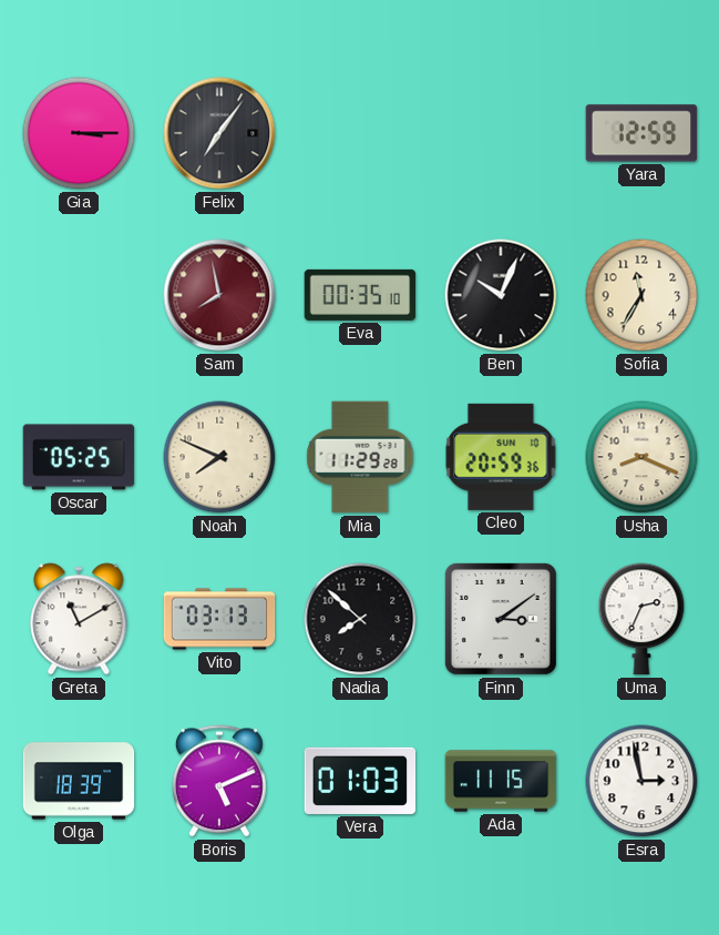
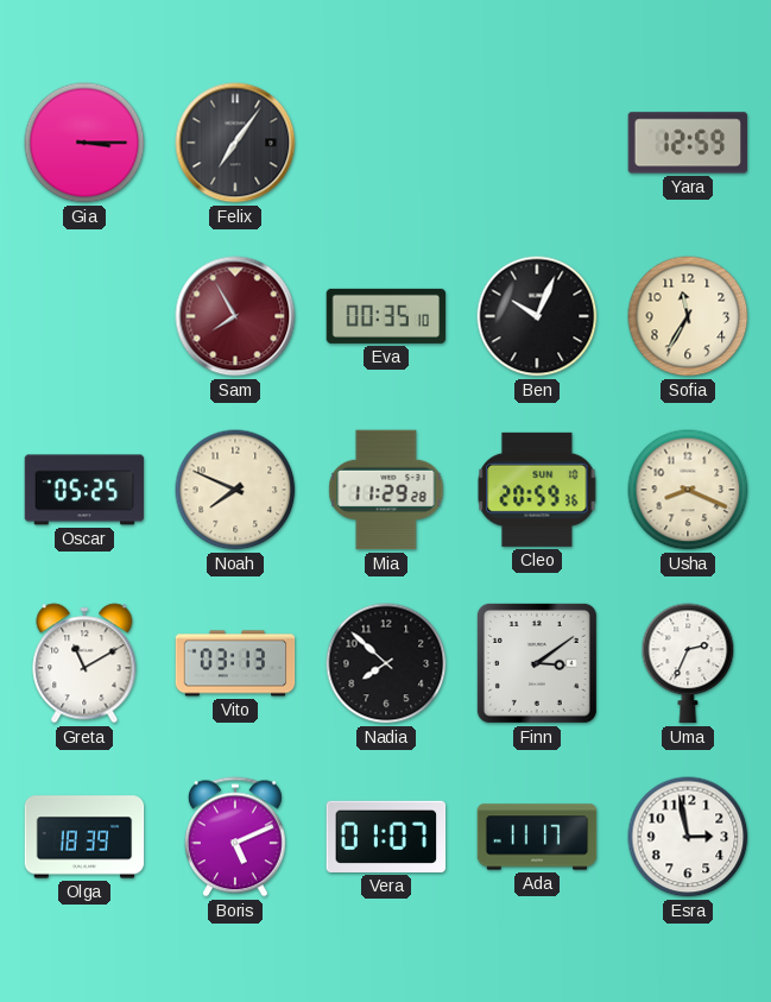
Sam: 7:58 -> 7:55 (235, 316)
Vera: 01:03 -> 01:07 (386, 837)
Ada: 11:15 -> 11:17 (537, 837)
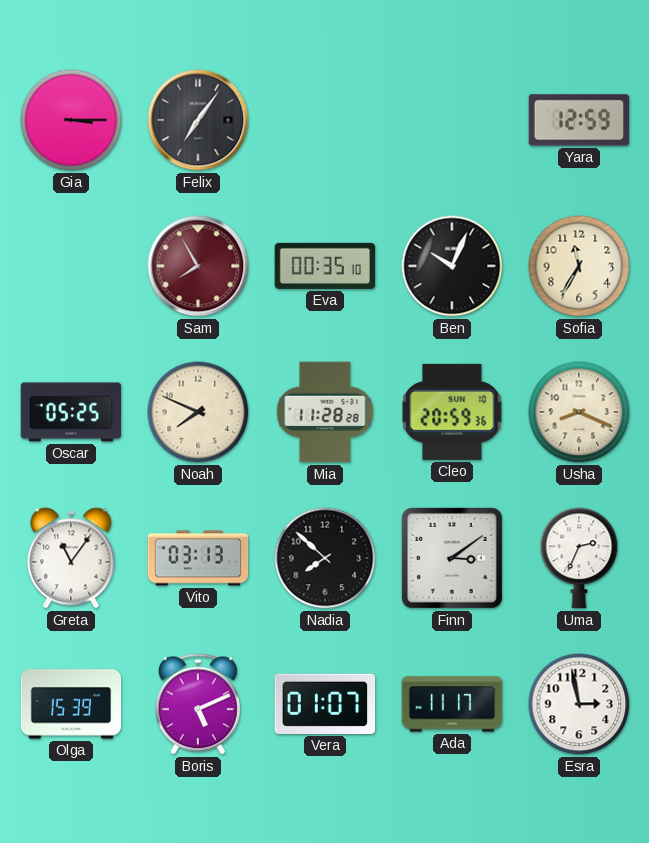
Mia: 11:29 -> 11:28 (325, 412)
Greta: 11:10 -> 11:06 (71, 558)
Olga: 18:39 -> 15:39 (71, 704)
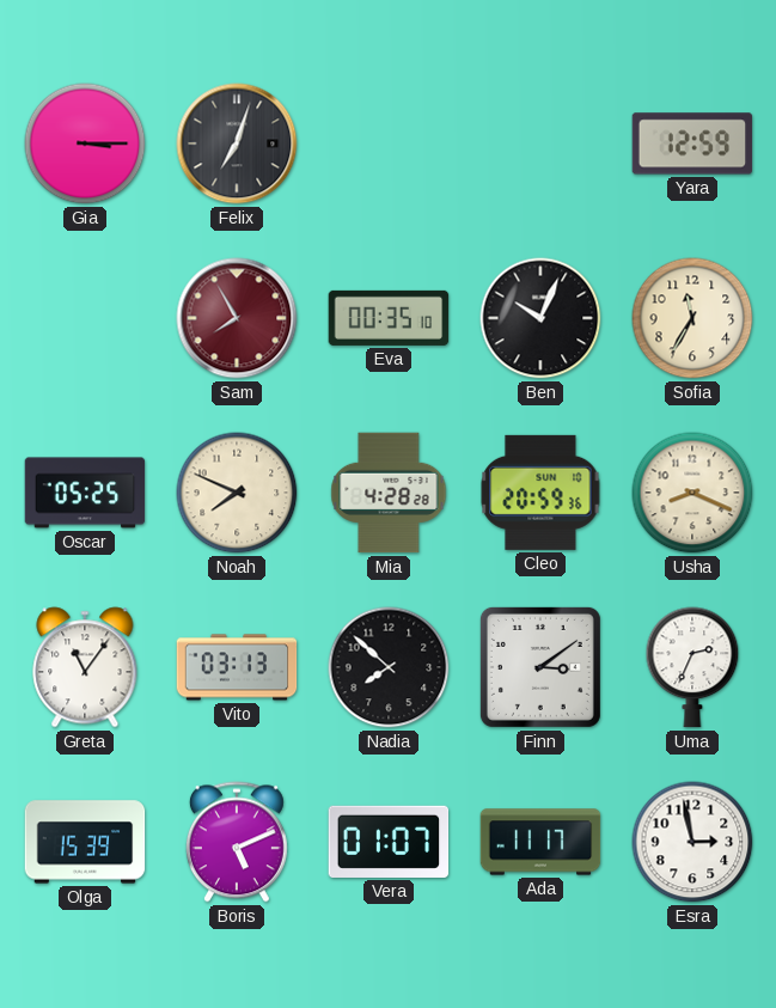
Felix: 7:06 -> 7:03 (237, 143)
Mia: 11:28 -> 4:28 (389, 493)
